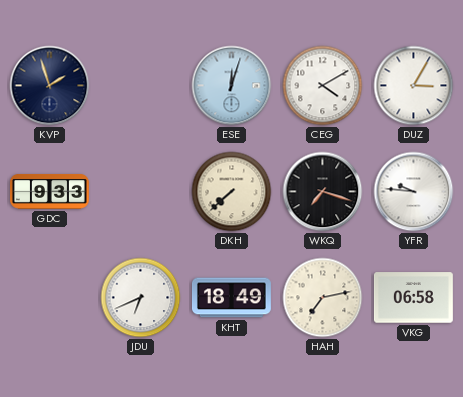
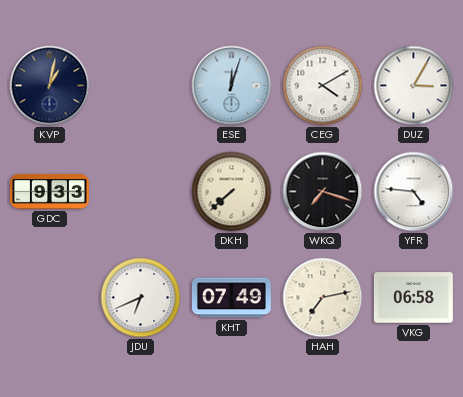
KVP: 1:57 -> 1:02 (50, 86)
YFR: 9:46 -> 4:46 (414, 192)
KHT: 18:49 -> 07:49 (231, 298)
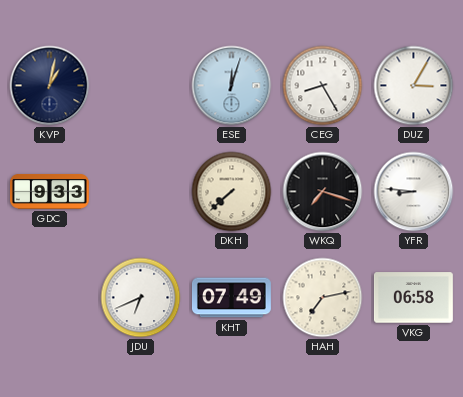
CEG: 4:10 -> 8:25 (323, 86)
YFR: 4:46 -> 8:46 (414, 192)
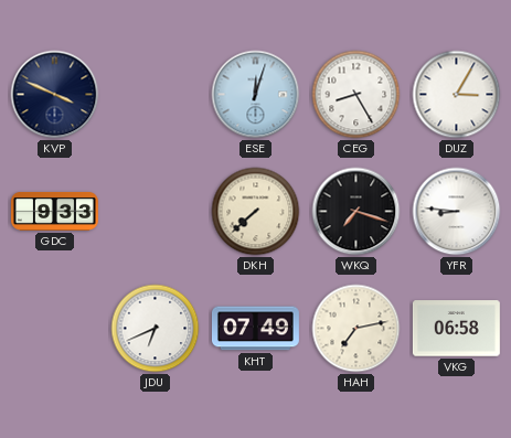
KVP: 1:02 -> 3:49 (55, 95)
